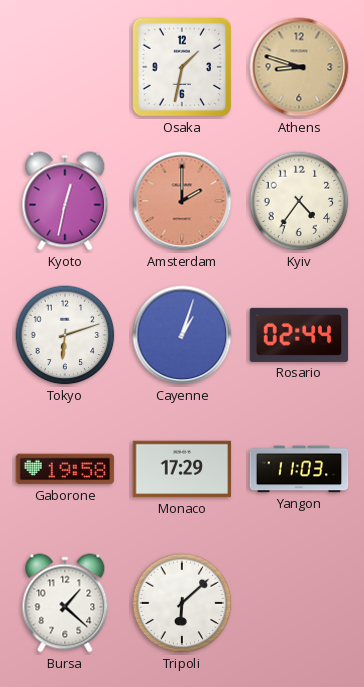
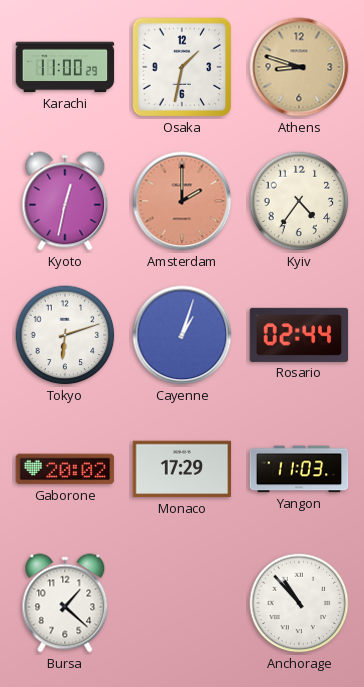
Karachi: none -> 11:00 (65, 67)
Gaborone: 19:58 -> 20:02 (65, 469)
Tripoli: 6:08 -> none (182, 603)
Anchorage: none -> 10:53 (299, 603)
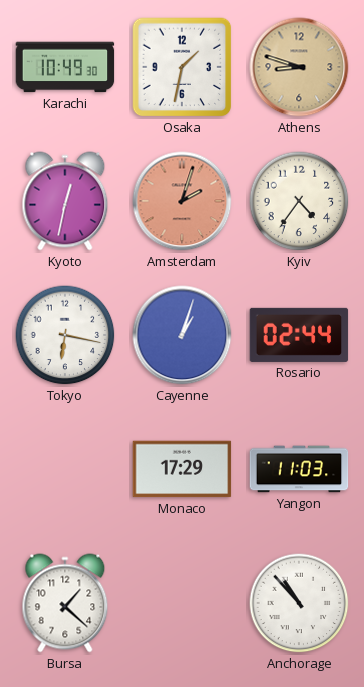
Karachi: 11:00 -> 10:49 (65, 67)
Amsterdam: 2:00 -> 2:03 (182, 201)
Tokyo: 6:12 -> 6:17 (65, 335)
Gaborone: 20:02 -> none (65, 469)
